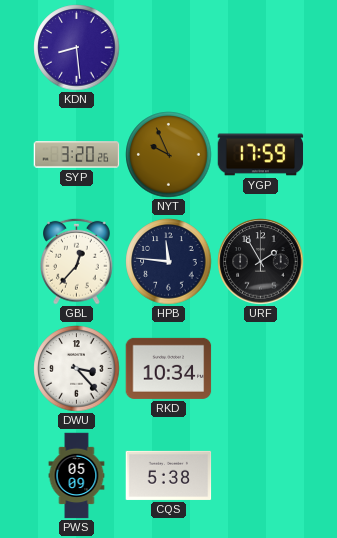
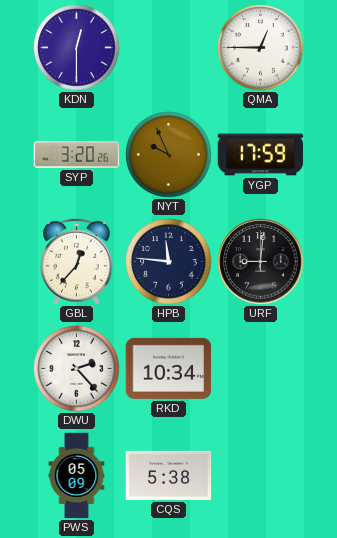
KDN: 8:29 -> 12:30 (77, 48)
QMA: none -> 12:45 (261, 48)
URF: 1:55 -> 9:01 (261, 262)
DWU: 3:23 -> 2:23 (77, 369)
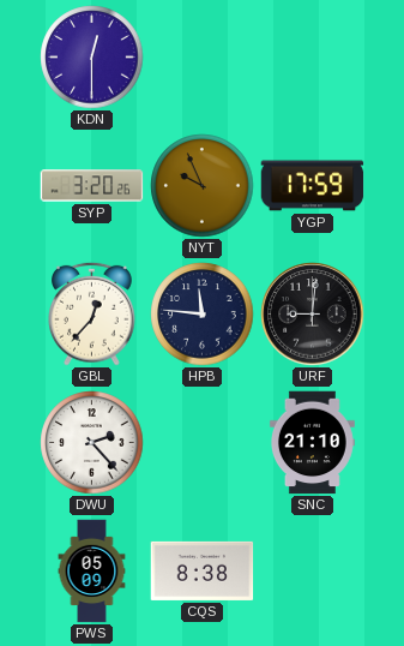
QMA: 12:45 -> none (261, 48)
RKD: 10:34 -> none (169, 368)
SNC: none -> 21:10 (312, 443)
CQS: 5:38 -> 8:38 (203, 570)
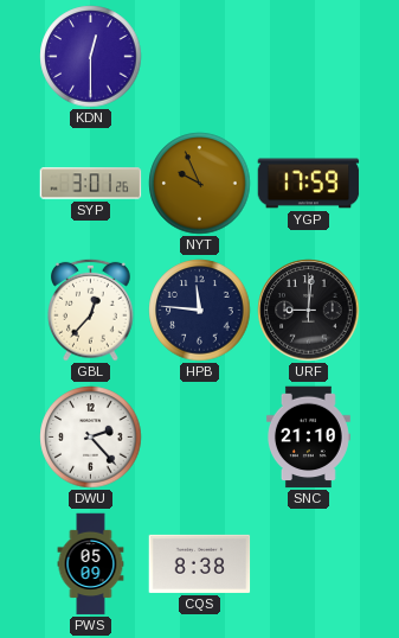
SYP: 3:20 -> 3:01 (91, 184)
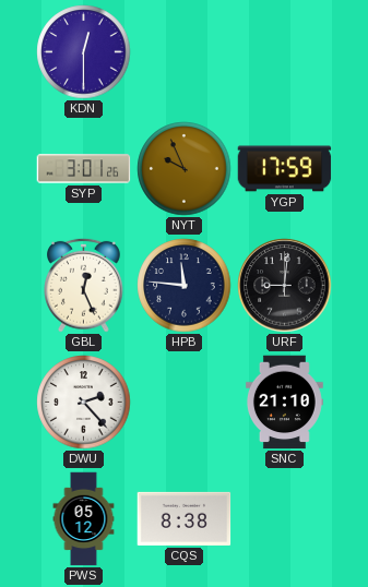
GBL: 12:37 -> 12:26 (84, 285)
PWS: 05:09 -> 05:12 (84, 519)
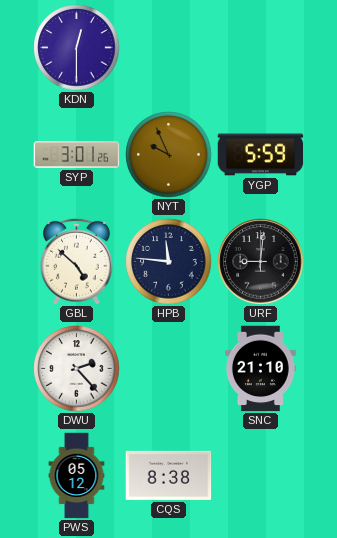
YGP: 17:59 -> 5:59 (261, 155)
GBL: 12:26 -> 4:52 (77, 261)
